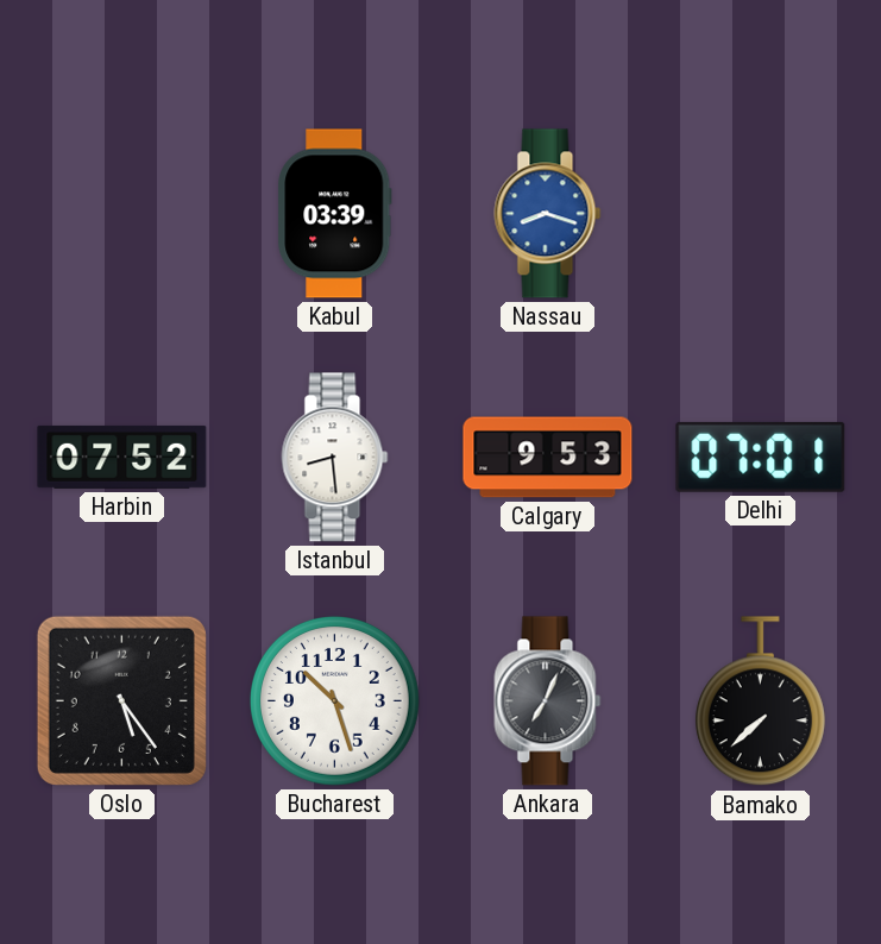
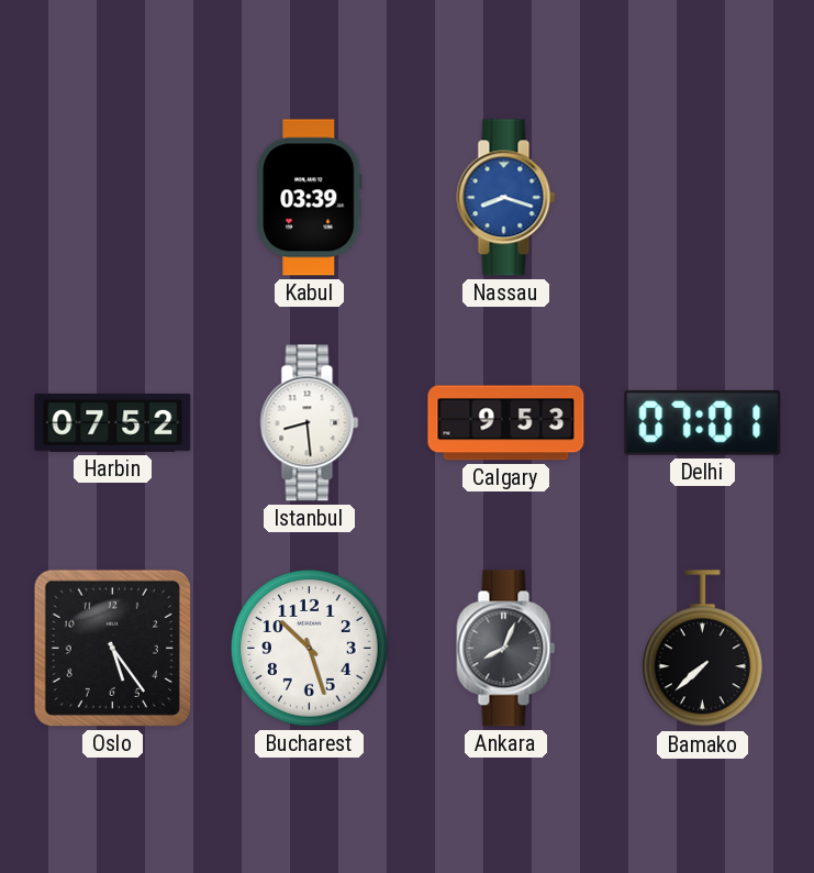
Ankara: 7:04 -> 8:04 (506, 649)
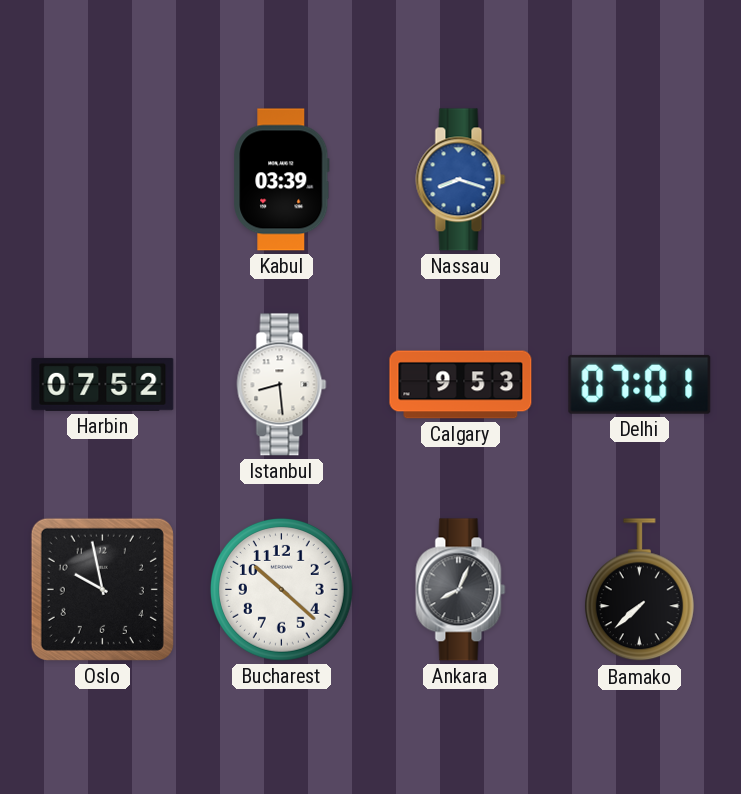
Oslo: 5:24 -> 9:58 (102, 589)
Bucharest: 10:27 -> 10:22 (281, 589)
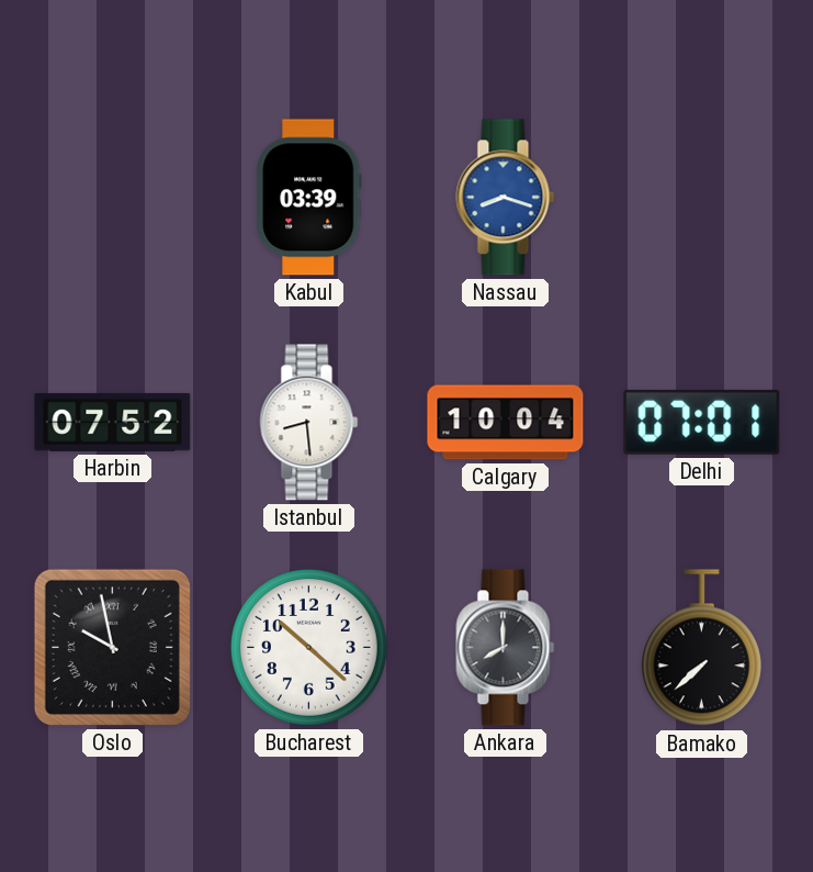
Calgary: 9:53 -> 10:04 (506, 423)
Oslo numerals: Arabic -> Roman (112, 647)
Ankara: 8:04 -> 8:00 (506, 648)
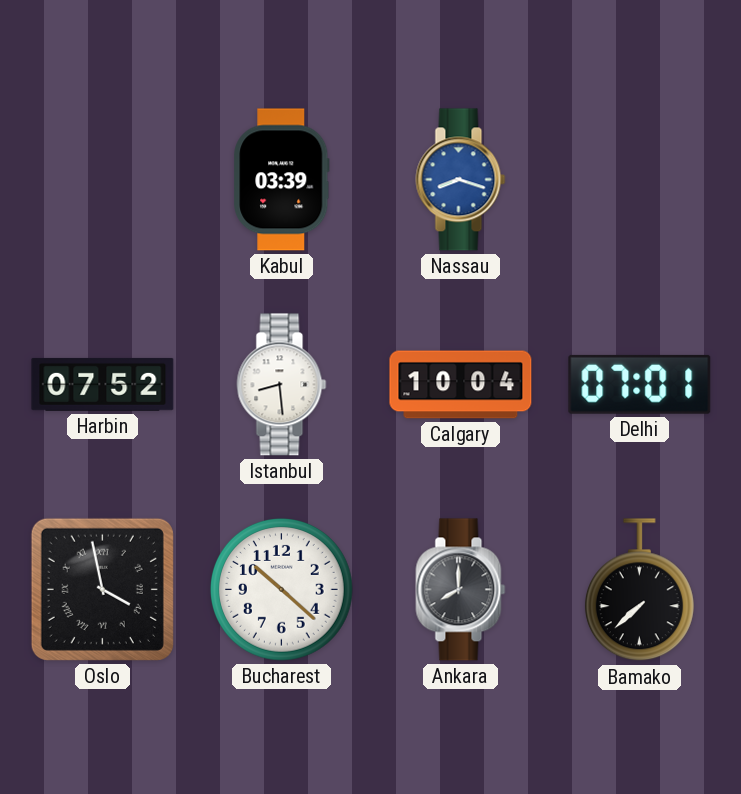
Oslo: 9:58 -> 3:58 (102, 589)
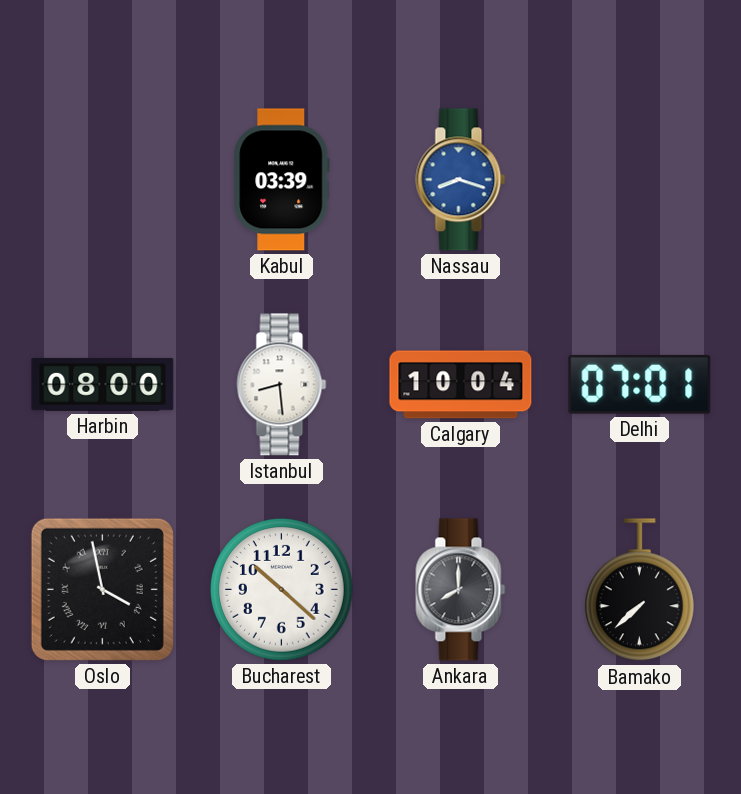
Harbin: 07:52 -> 08:00 (103, 384)
